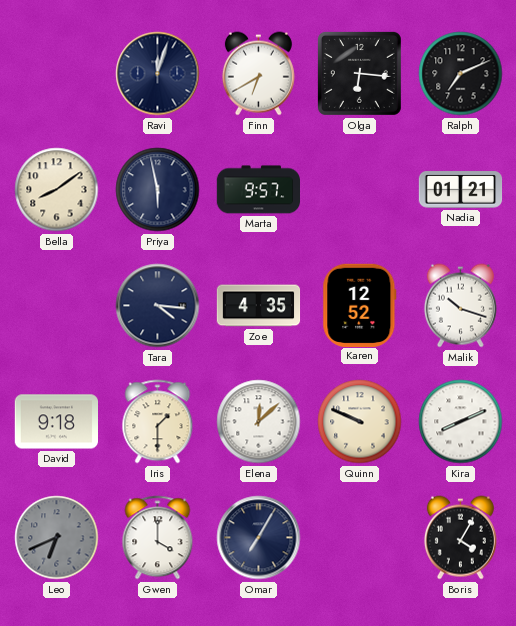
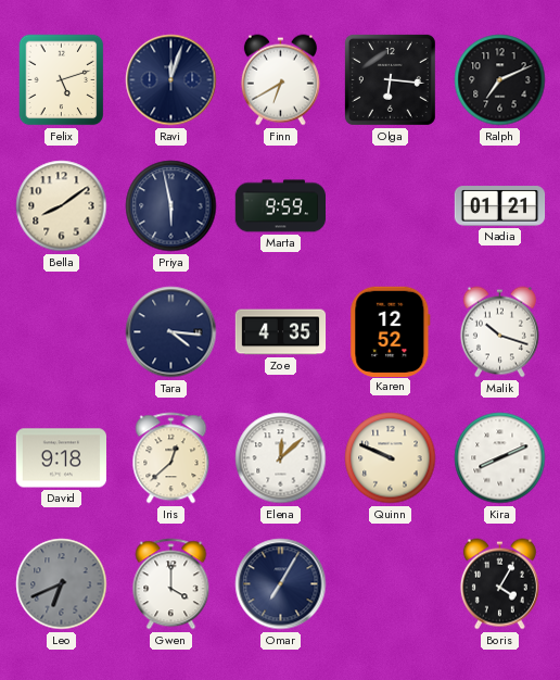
Felix: none -> 5:12 (62, 80)
Marta: 9:57 -> 9:59 (281, 206)
Iris: 1:30 -> 12:38 (171, 458)
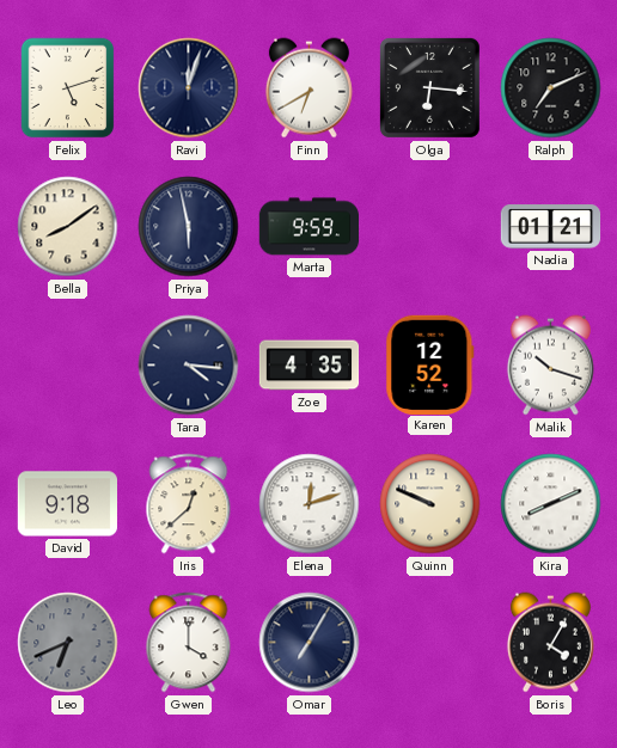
Elena: 12:08 -> 12:12 (310, 504)
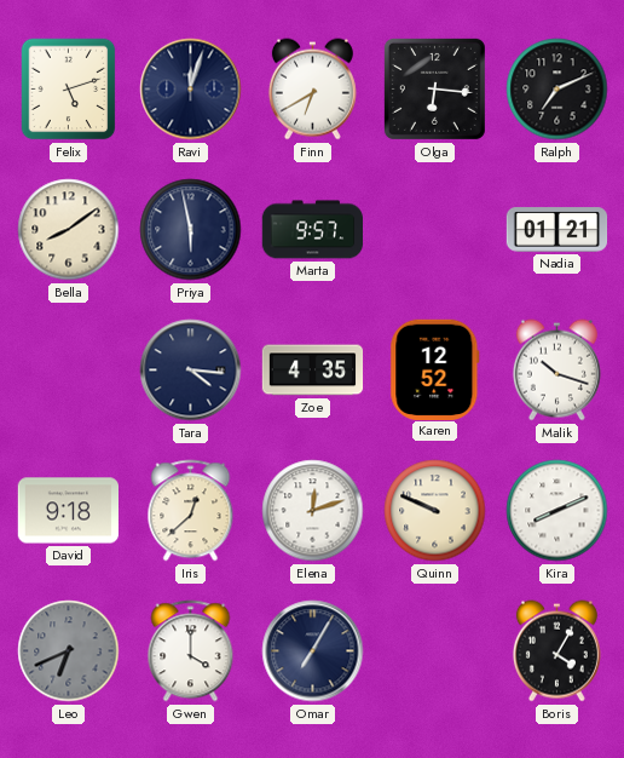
Marta: 9:59 -> 9:57 (313, 230)
